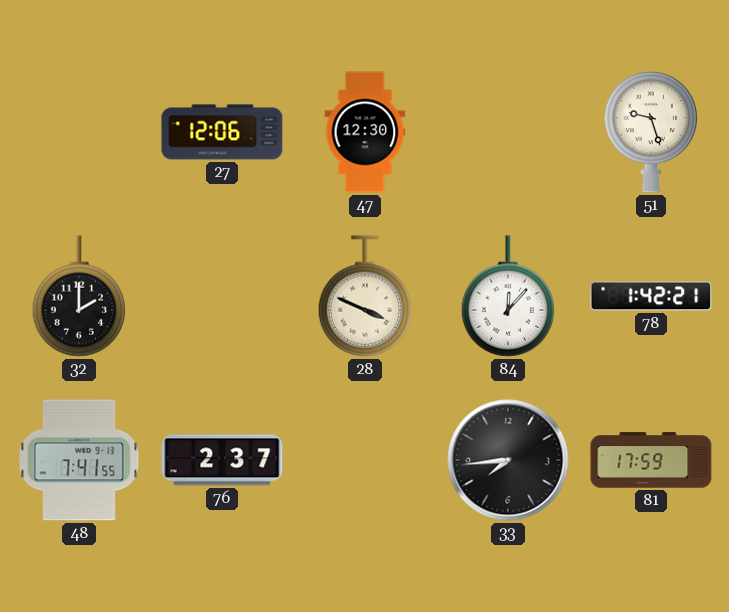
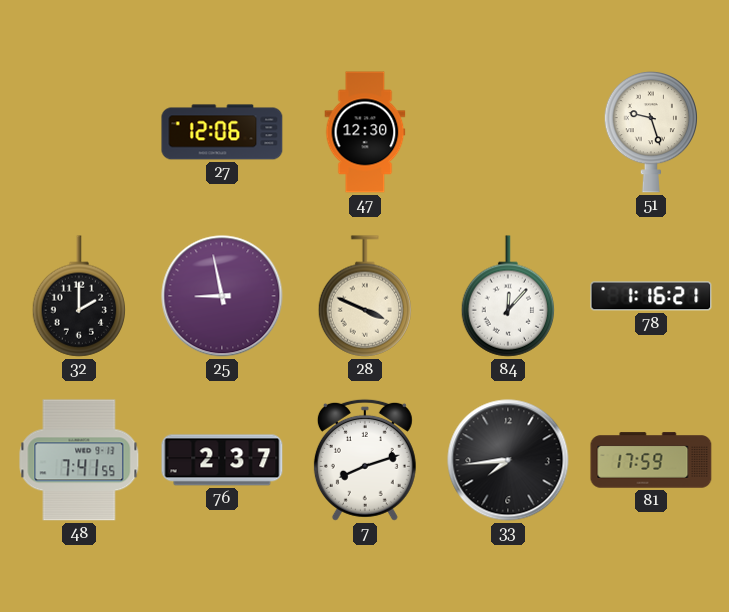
25: none -> 8:58 (222, 296)
78: 1:42 -> 1:16 (651, 296)
7: none -> 8:12 (365, 460)
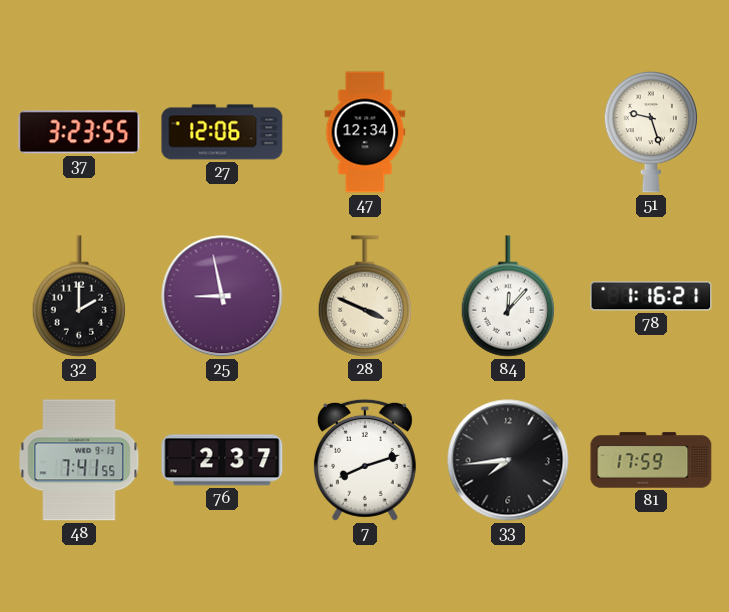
37: none -> 3:23 (79, 132)
47: 12:30 -> 12:34 (365, 132)
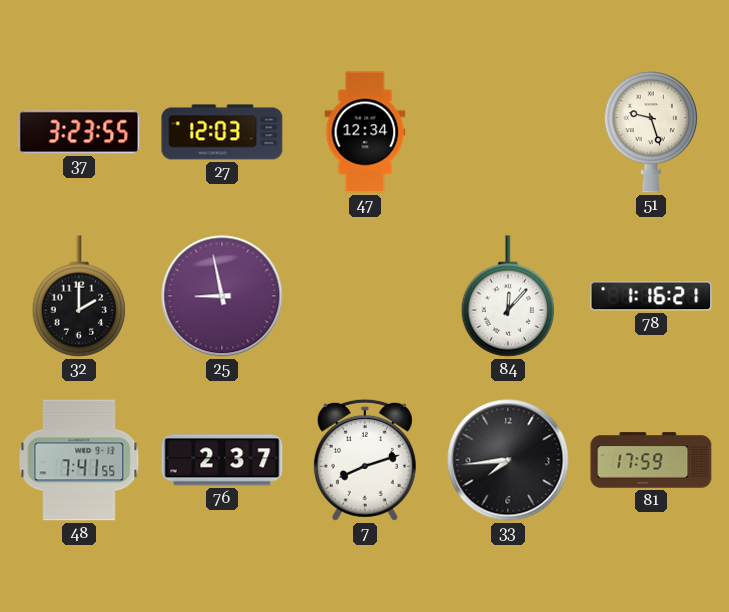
27: 12:06 -> 12:03 (222, 132)
28: 3:49 -> none (364, 296)
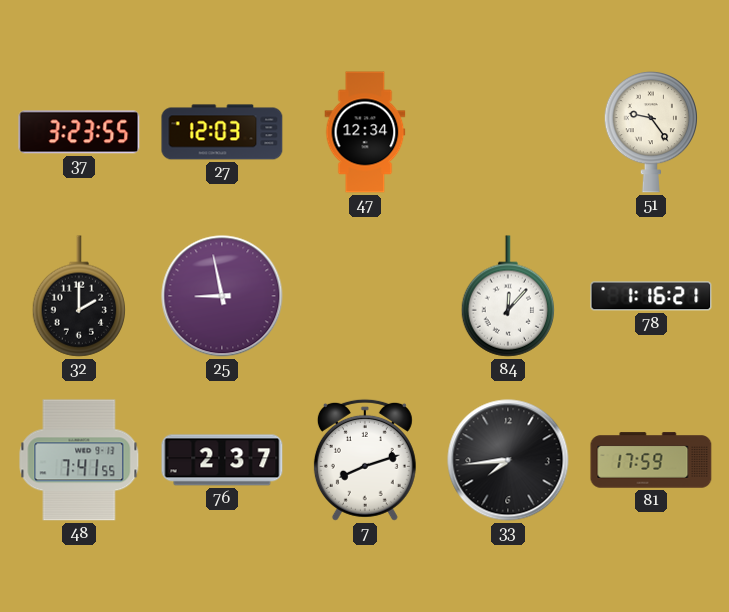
51: 9:27 -> 9:24 (650, 132)
